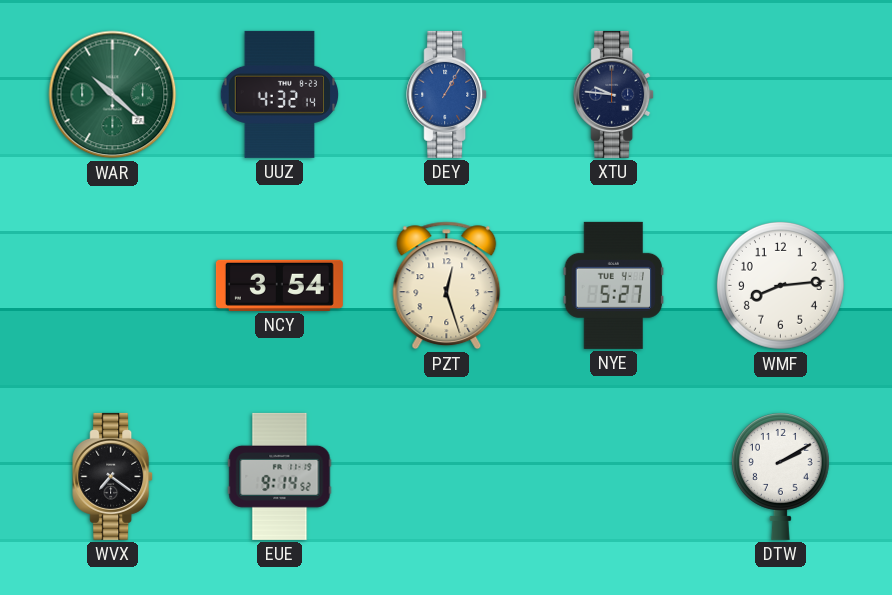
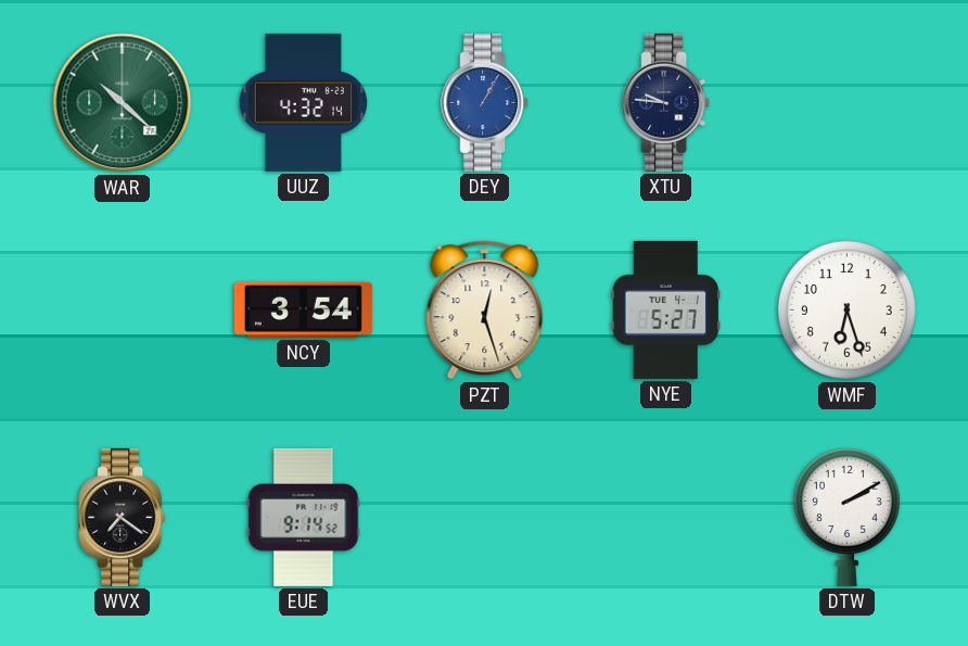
WMF: 8:14 -> 6:27 (846, 309)
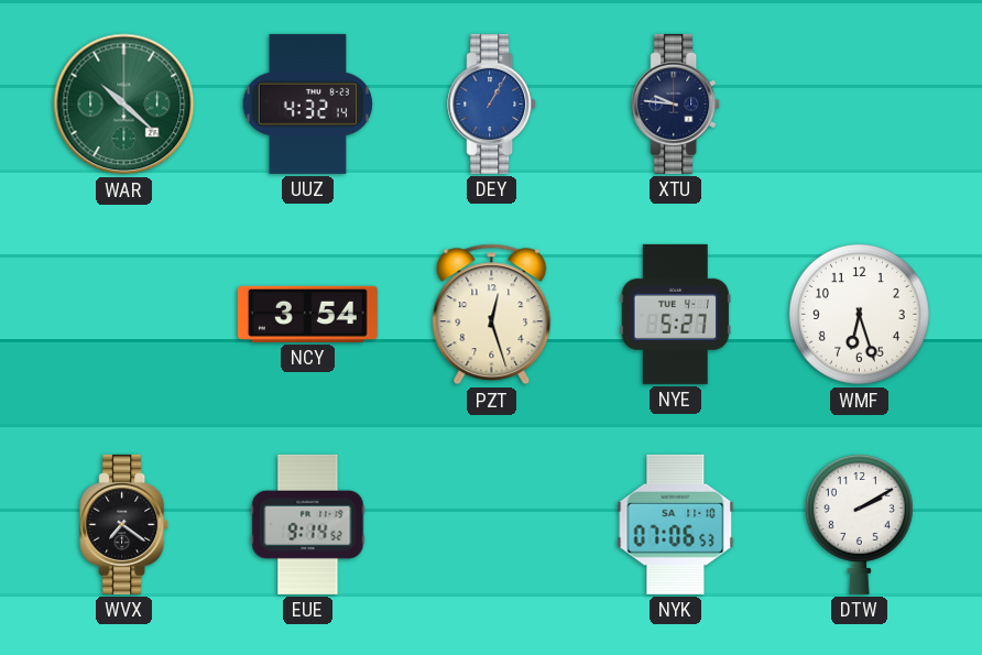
NYK: none -> 07:06 (676, 524)
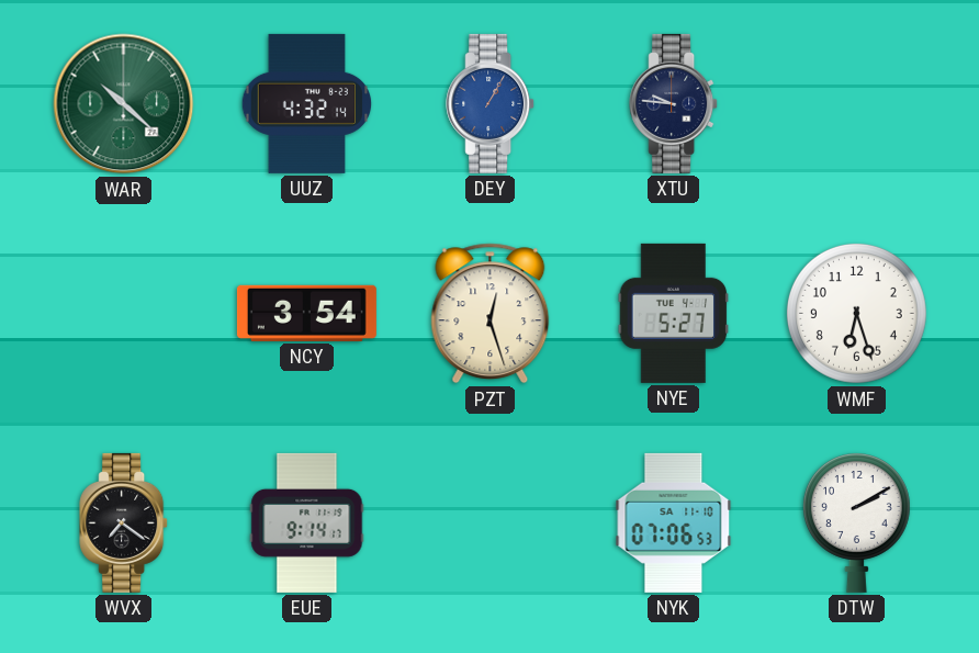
EUE: 9:14:52 -> 9:14:17 (307, 522)
